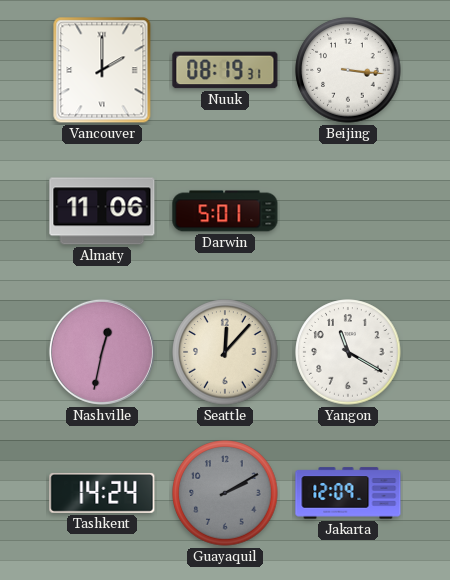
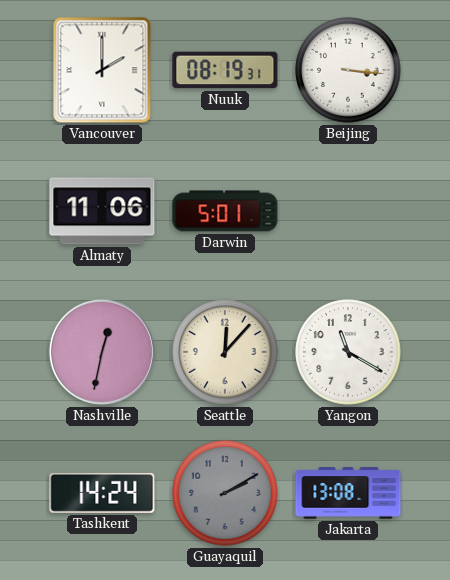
Jakarta: 12:09 -> 13:08 (348, 493)
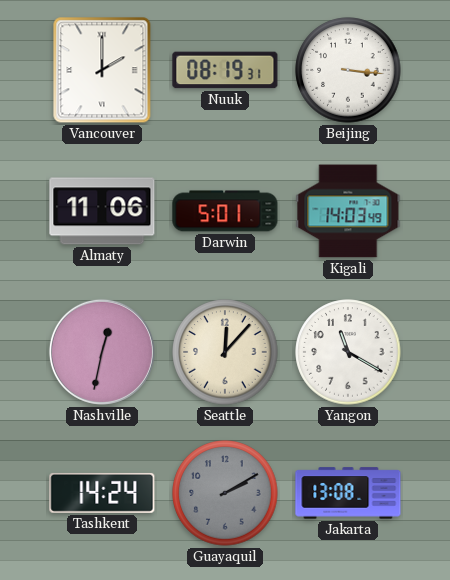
Kigali: none -> 14:03 (348, 211)
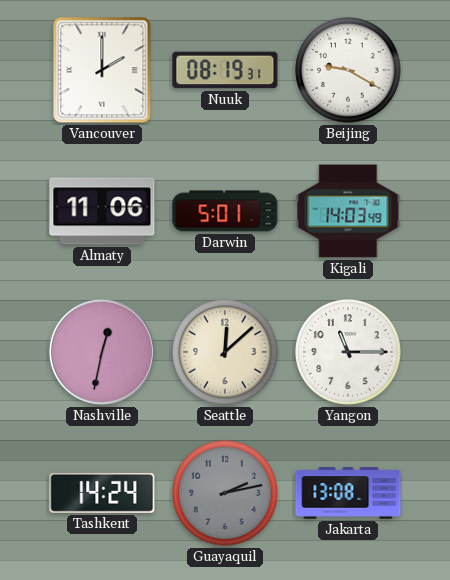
Beijing: 3:16 -> 9:20 (348, 70)
Seattle: 12:07 -> 12:08 (225, 352)
Yangon: 11:20 -> 11:15 (348, 352)
Guayaquil: 2:10 -> 2:13 (225, 493)
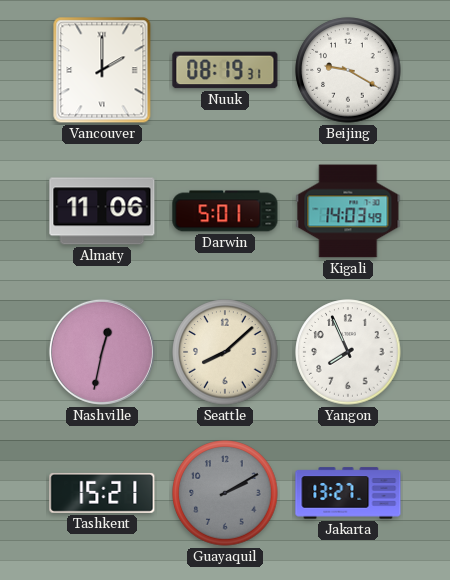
Seattle: 12:08 -> 8:08 (225, 352)
Yangon: 11:15 -> 7:56 (348, 352)
Tashkent: 14:24 -> 15:21 (102, 493)
Guayaquil: 2:13 -> 2:10 (225, 493)
Jakarta: 13:08 -> 13:27 (348, 493)
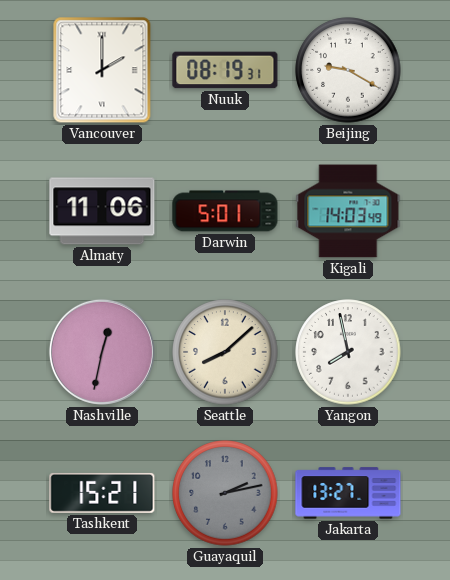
Yangon: 7:56 -> 7:58 (348, 352)
Guayaquil: 2:10 -> 2:13 (225, 493)
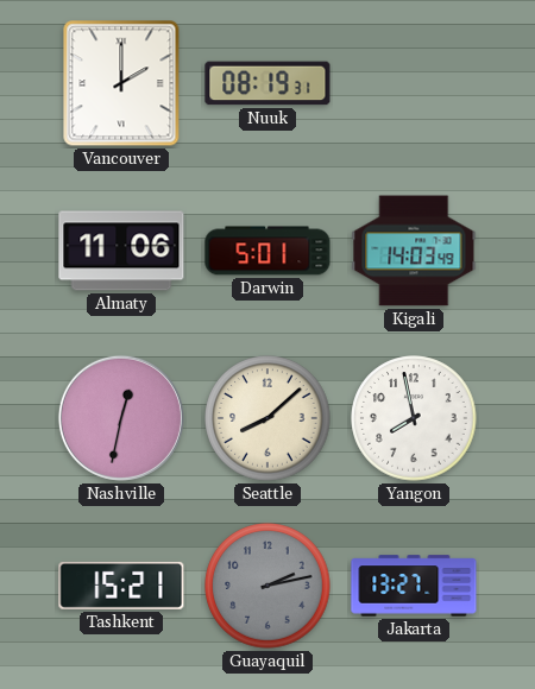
Beijing: 9:20 -> none (348, 70)
